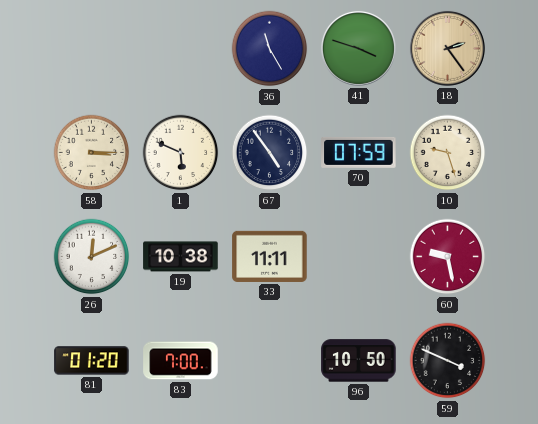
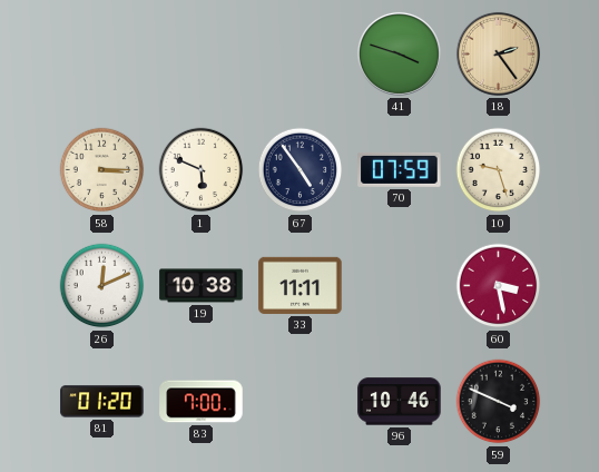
36: 11:25 -> none (270, 49)
60: 9:28 -> 3:28 (499, 286)
96: 10:50 -> 10:46 (400, 402)
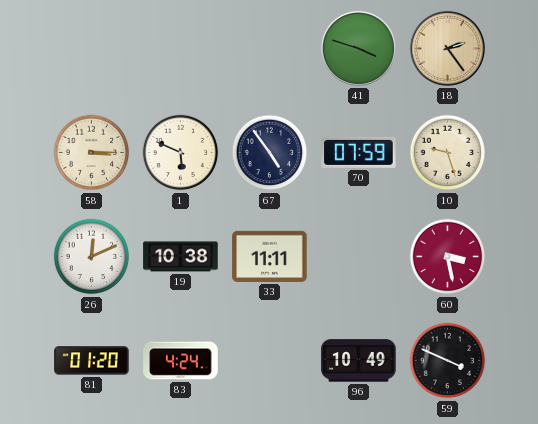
83: 7:00 -> 4:24 (181, 361)
96: 10:46 -> 10:49 (359, 361)
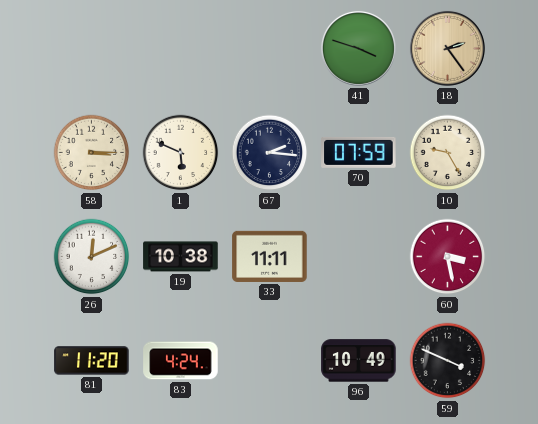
67: 4:54 -> 2:16 (270, 153)
10: 9:27 -> 9:25 (448, 153)
81: 01:20 -> 11:20 (92, 361)
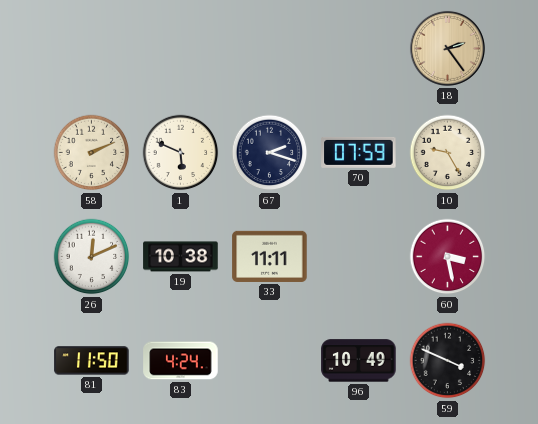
41: 3:48 -> none (358, 48)
58: 3:15 -> 2:11 (92, 153)
67: 2:16 -> 2:18 (270, 153)
81: 11:20 -> 11:50 (92, 361)
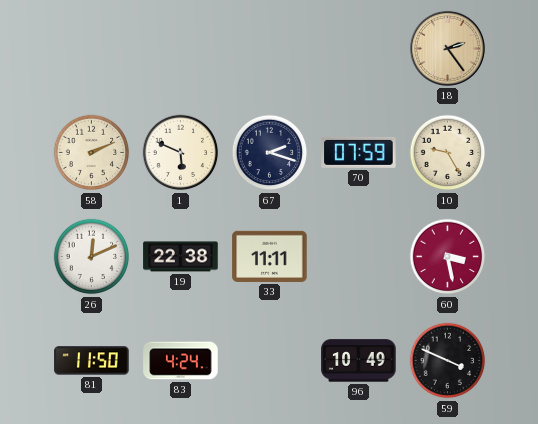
19: 10:38 -> 22:38 (181, 257)
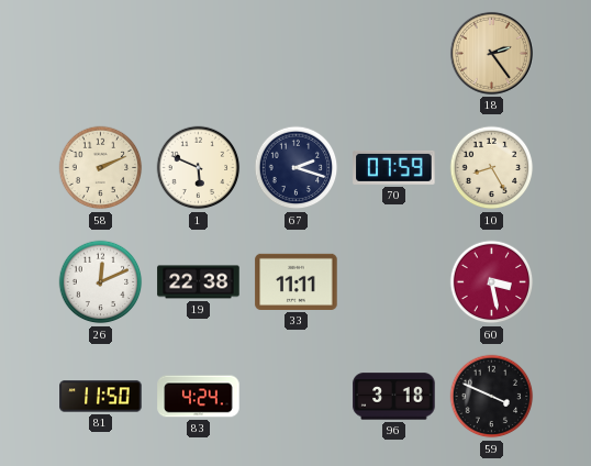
10: 9:25 -> 8:25 (492, 168)
96: 10:49 -> 3:18 (394, 397)
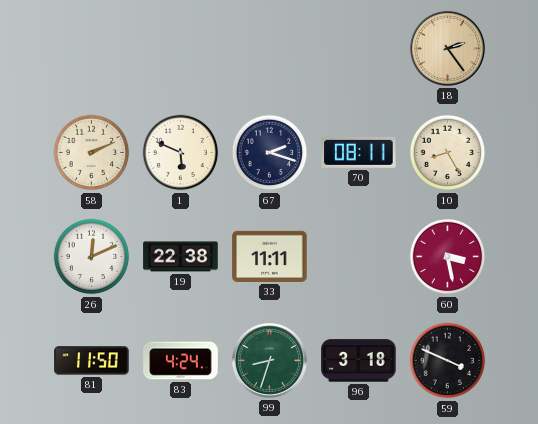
70: 07:59 -> 08:11 (359, 152)
99: none -> 8:33 (269, 360)
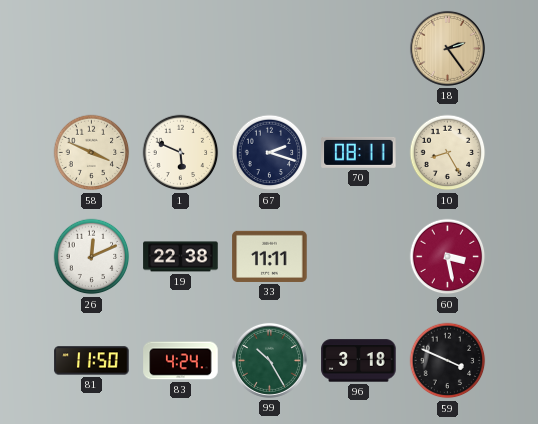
58: 2:11 -> 3:49 (92, 153)
99: 8:33 -> 10:25 (269, 360)
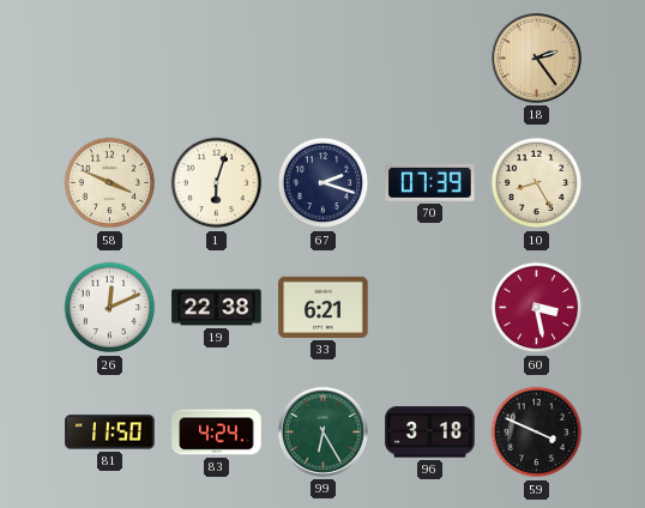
1: 5:49 -> 6:03 (217, 183)
70: 08:11 -> 07:39 (430, 182)
33: 11:11 -> 6:21 (324, 307)
99: 10:25 -> 6:25 (322, 431)
